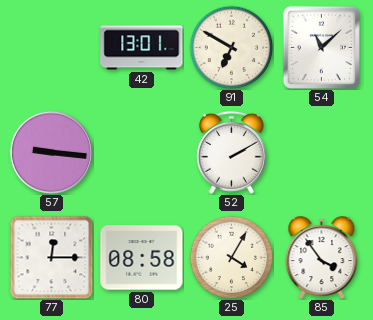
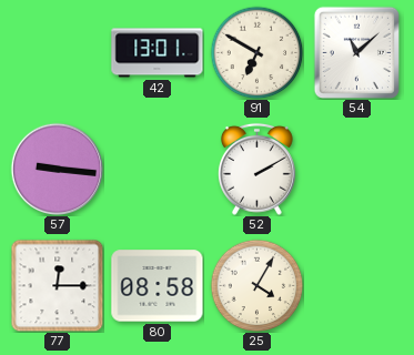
85: 3:54 -> none (322, 257)
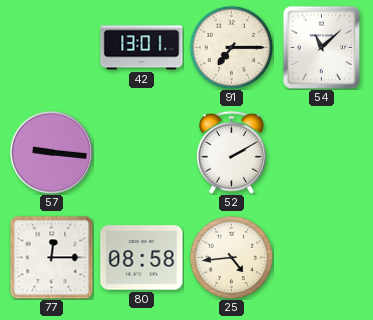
91: 6:50 -> 7:15 (231, 47)
25: 4:05 -> 4:44 (231, 257)
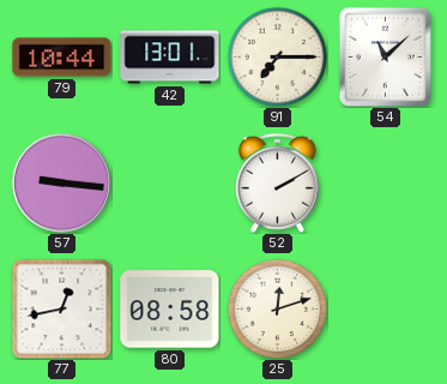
79: none -> 10:44 (62, 58)
77: 12:15 -> 12:43 (61, 308)
25: 4:44 -> 12:12 (277, 308)
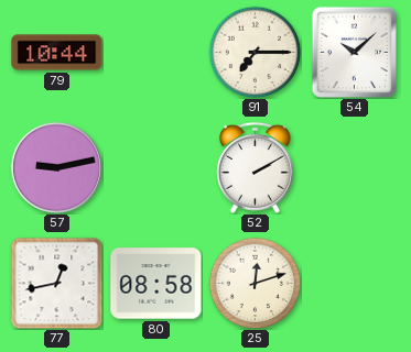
42: 13:01 -> none (170, 58)
54: 11:08 -> 10:08 (354, 52)
57: 9:16 -> 9:13 (56, 167)
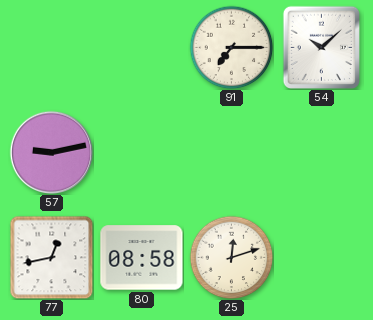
79: 10:44 -> none (57, 53)
52: 2:10 -> none (255, 167)
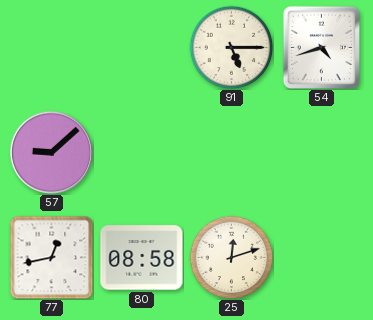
91: 7:15 -> 5:15 (231, 47)
54: 10:08 -> 4:42 (321, 47)
57: 9:13 -> 9:08 (51, 152)
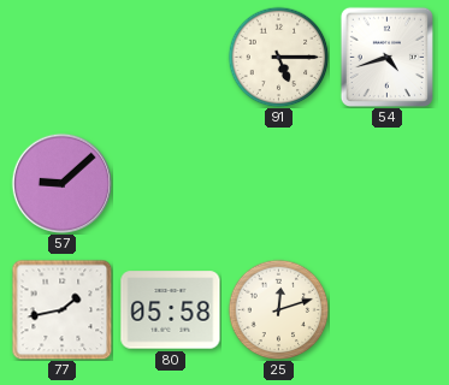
77: 12:43 -> 1:43 (61, 309)
80: 08:58 -> 05:58 (171, 310)
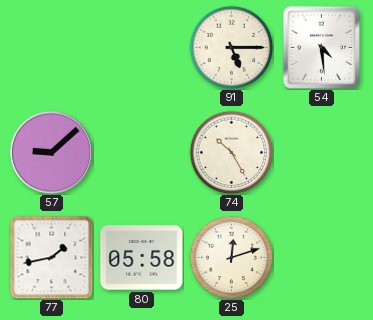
54: 4:42 -> 4:29 (321, 47)
74: none -> 10:25 (231, 152)
